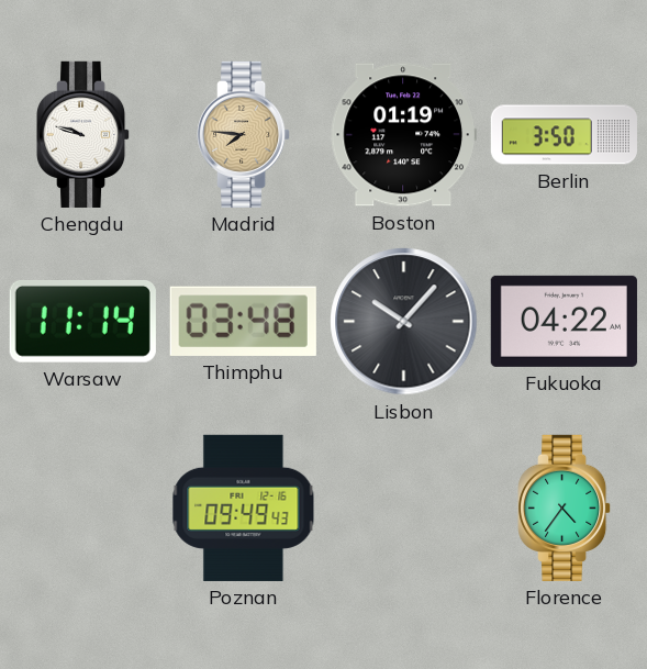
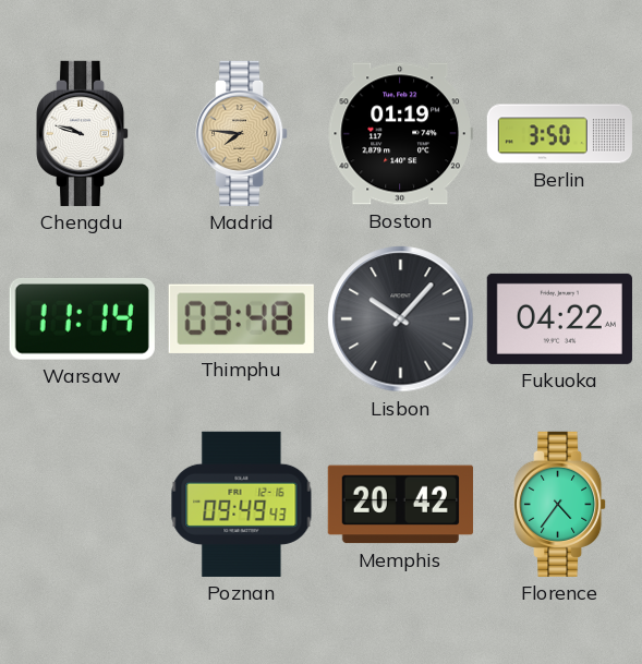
Memphis: none -> 20:42 (400, 505)
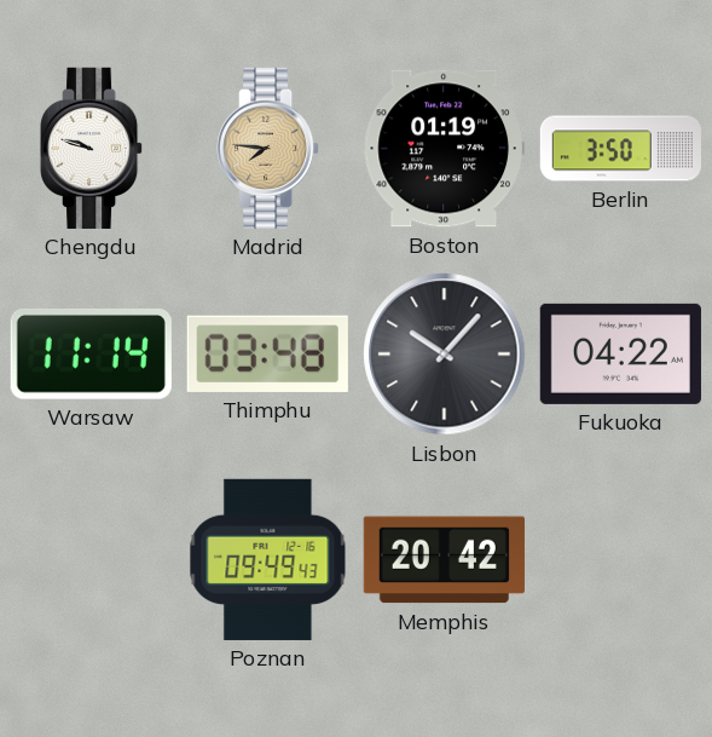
Florence: 4:36 -> none (561, 504)
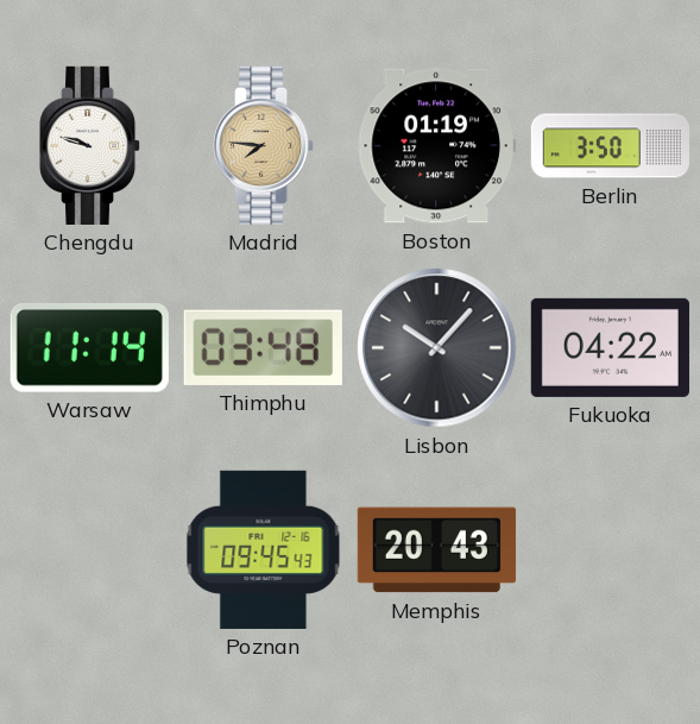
Poznan: 09:49 -> 09:45 (264, 549)
Memphis: 20:42 -> 20:43 (436, 550)
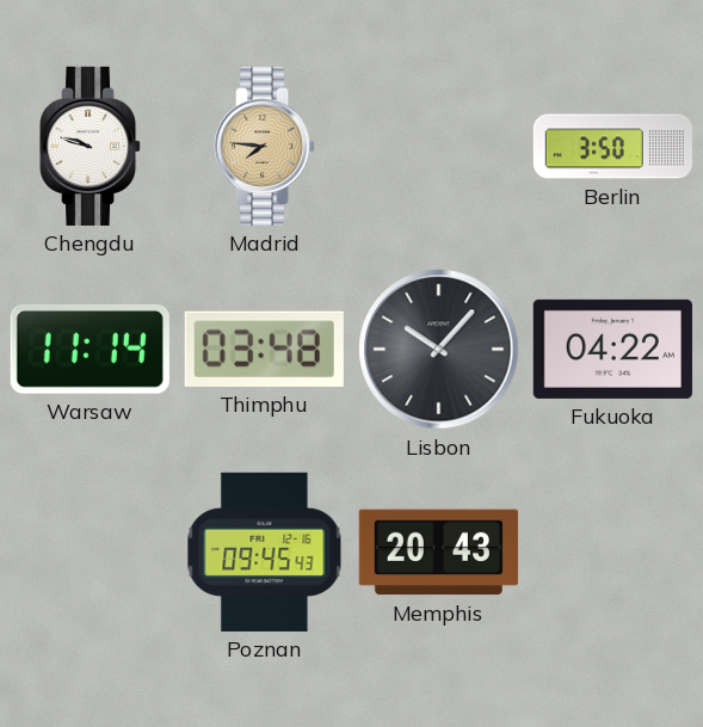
Boston: 01:19 -> none (436, 146)
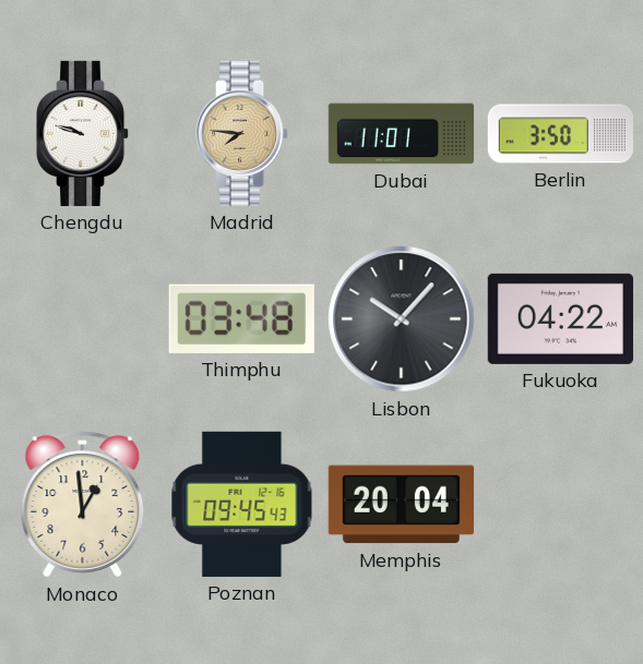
Dubai: none -> 11:01 (401, 134)
Warsaw: 11:14 -> none (90, 349)
Monaco: none -> 12:59 (83, 505)
Memphis: 20:43 -> 20:04 (401, 505)
